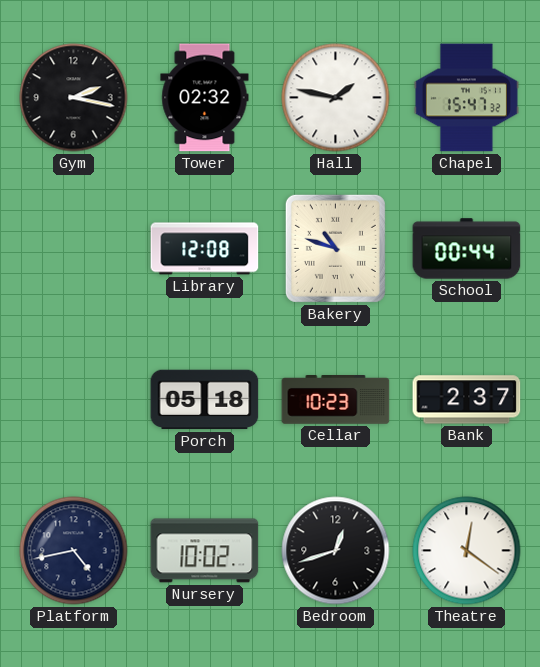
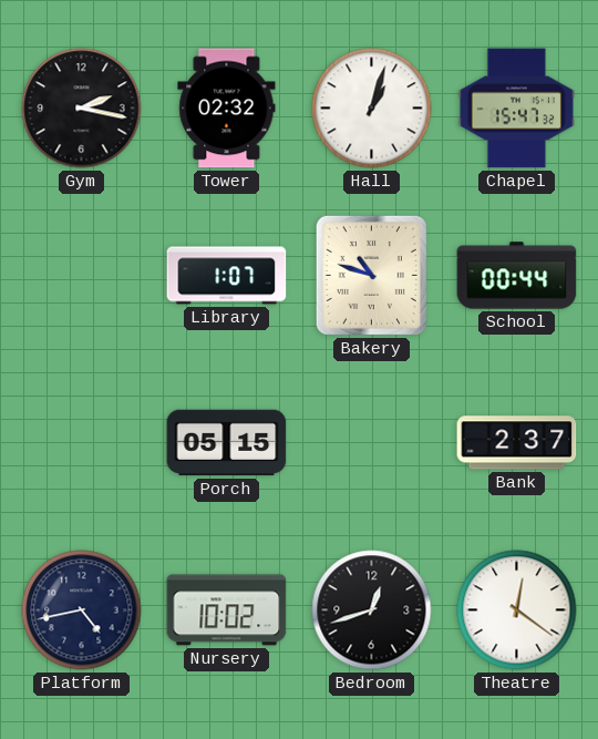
Hall: 1:47 -> 1:03 (372, 109)
Library: 12:08 -> 1:07 (227, 276)
Porch: 05:18 -> 05:15 (227, 443)
Cellar: 10:23 -> none (336, 400)
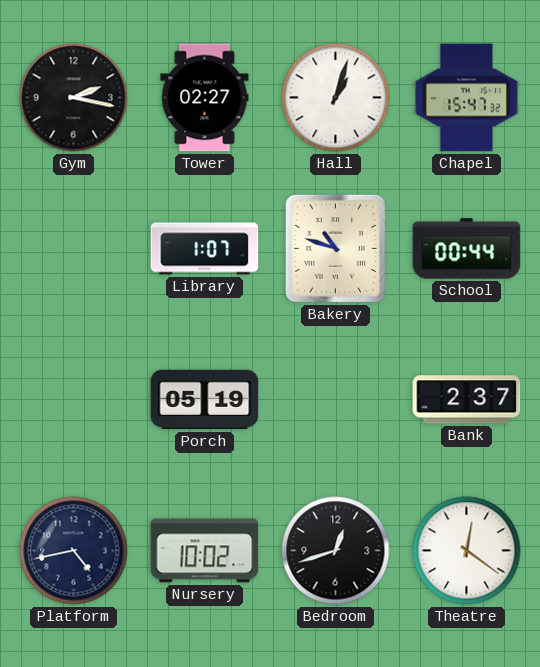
Tower: 02:32 -> 02:27 (205, 98)
Porch: 05:15 -> 05:19 (205, 400)
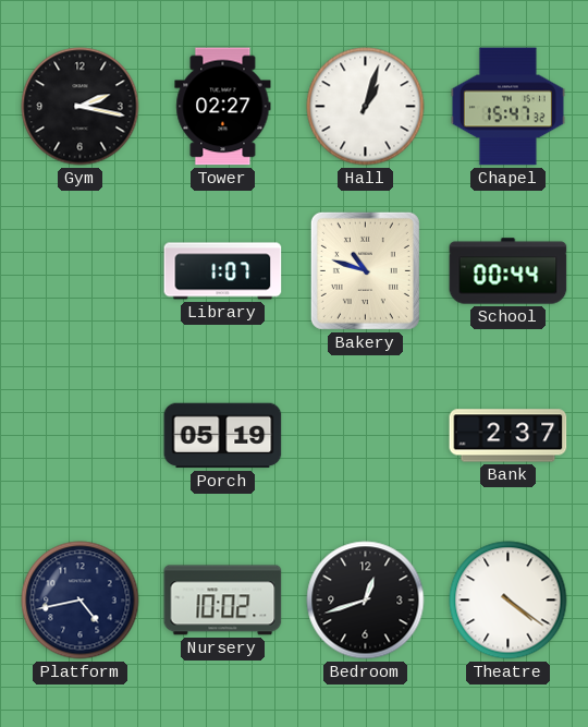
Theatre: 12:21 -> 4:21 (509, 601)
